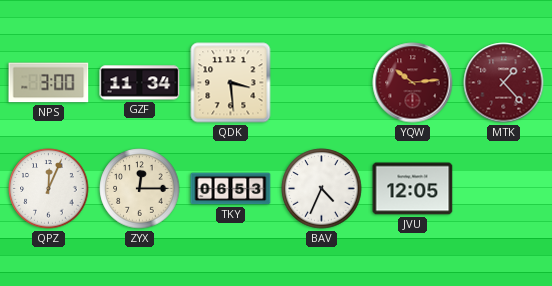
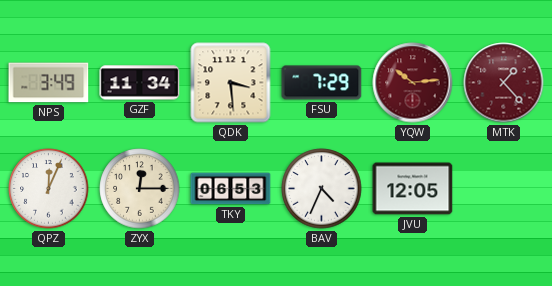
NPS: 3:00 -> 3:49 (49, 83)
FSU: none -> 7:29 (322, 83)
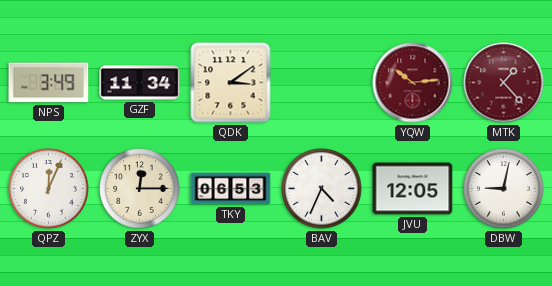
QDK: 3:29 -> 3:09 (231, 83)
FSU: 7:29 -> none (322, 83)
DBW: none -> 9:02 (504, 189)
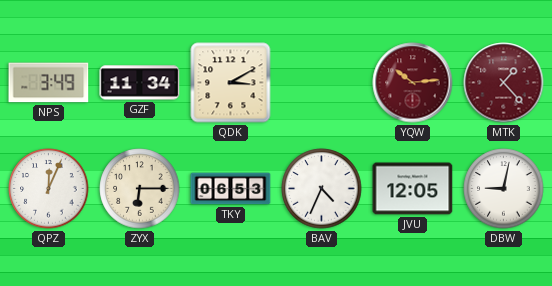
QDK: 3:09 -> 3:10 (231, 83)
ZYX: 12:15 -> 6:15 (140, 189)
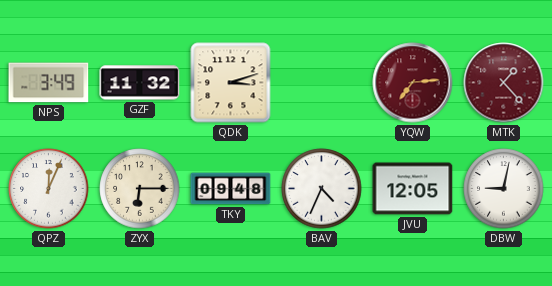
GZF: 11:34 -> 11:32 (140, 83)
QDK: 3:10 -> 3:12 (231, 83)
YQW: 10:14 -> 7:14 (413, 83)
TKY: 06:53 -> 09:48 (231, 189)
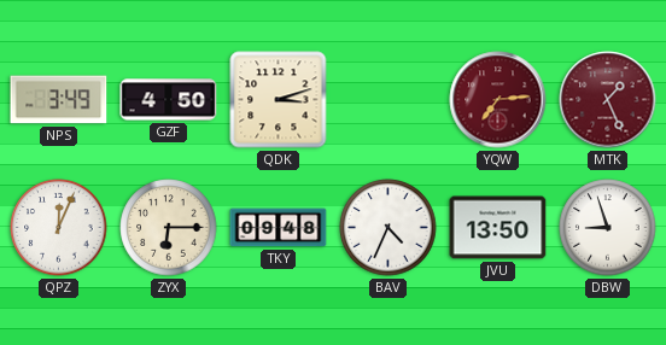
GZF: 11:32 -> 4:50 (169, 100)
MTK: 1:23 -> 1:26 (608, 100)
JVU: 12:05 -> 13:50 (498, 228)
DBW: 9:02 -> 8:57 (608, 228)
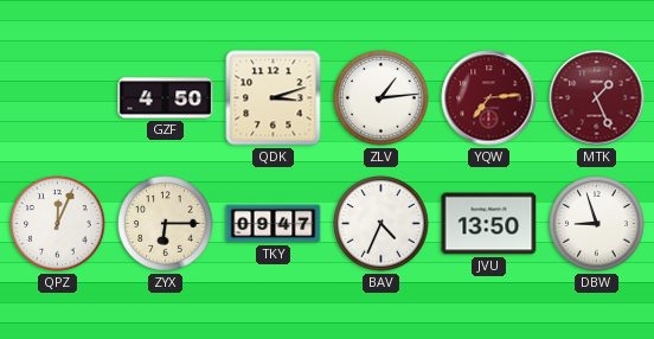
NPS: 3:49 -> none (59, 100)
ZLV: none -> 1:14 (381, 98)
TKY: 09:48 -> 09:47 (274, 224)
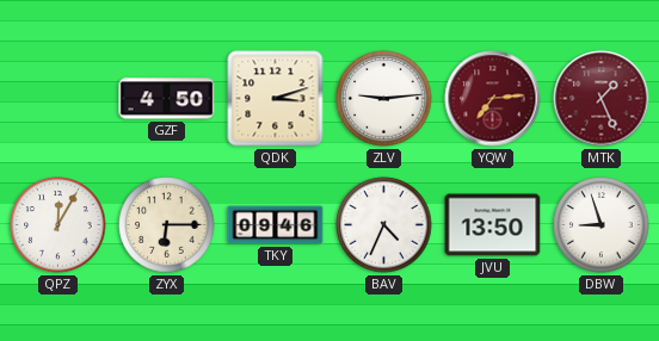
ZLV: 1:14 -> 9:14 (384, 99)
QPZ: 12:04 -> 12:05 (58, 225)
TKY: 09:47 -> 09:46 (276, 225)
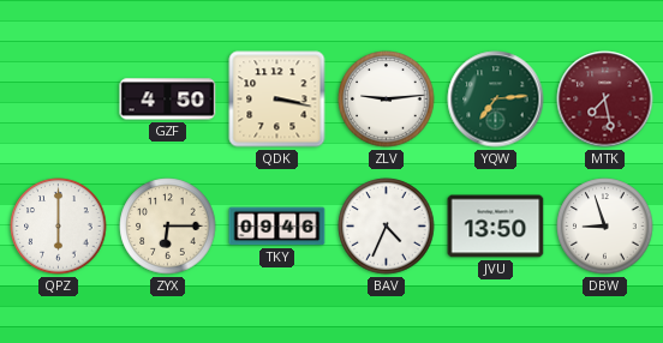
QDK: 3:12 -> 3:17 (277, 100)
YQW dial: burgundy -> green (496, 100)
MTK: 1:26 -> 7:28 (605, 100)
QPZ: 12:05 -> 6:00 (59, 227)
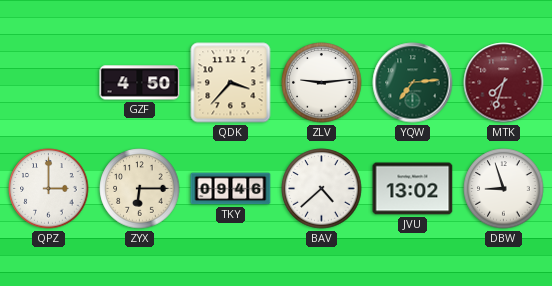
QDK: 3:17 -> 3:37 (231, 83)
MTK: 7:28 -> 7:33 (504, 83)
QPZ: 6:00 -> 3:00 (49, 189)
BAV: 4:34 -> 4:38 (322, 189)
JVU: 13:50 -> 13:02 (413, 189)
